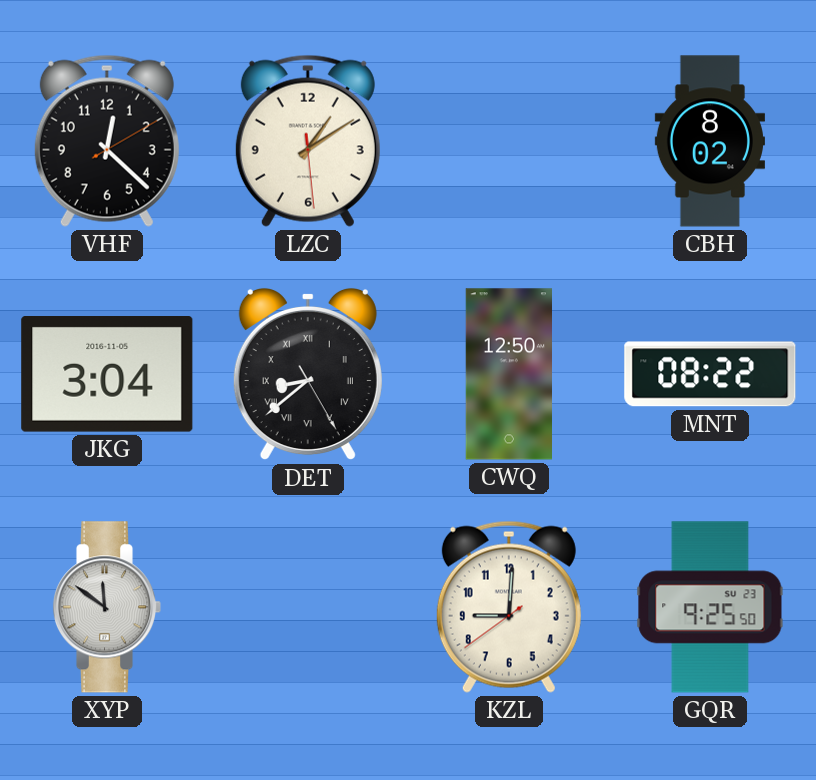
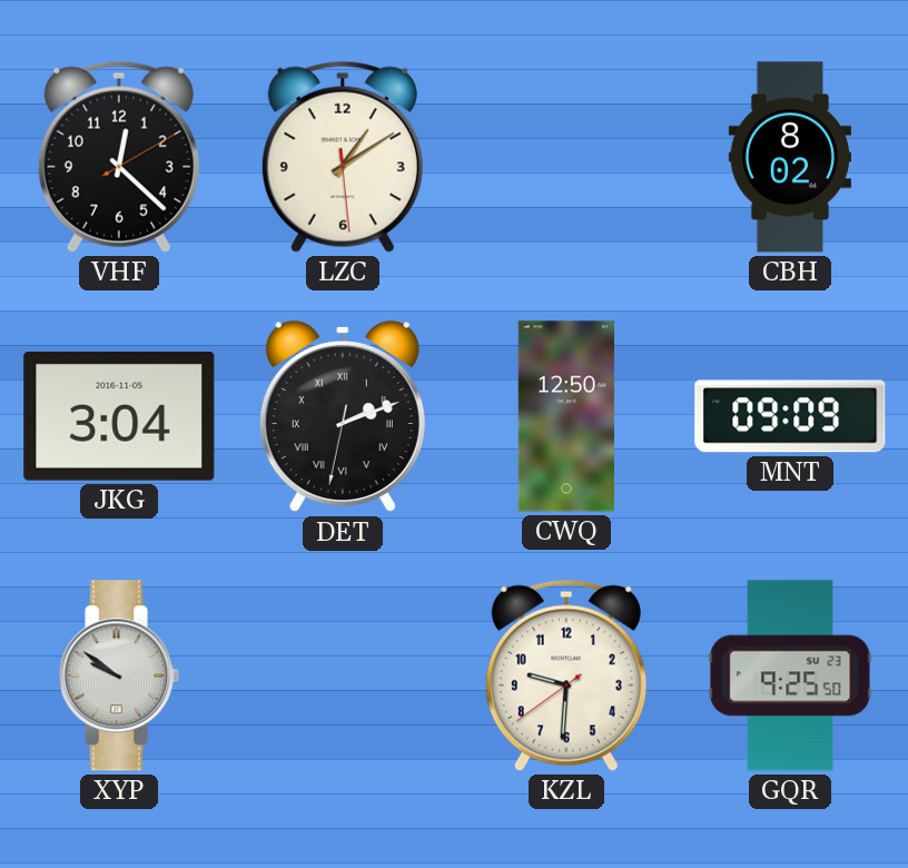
DET: 8:38 -> 2:11 (343, 416)
MNT: 08:22 -> 09:09 (790, 416)
XYP: 11:51 -> 9:51 (119, 675)
KZL: 9:00 -> 9:30 (566, 675)
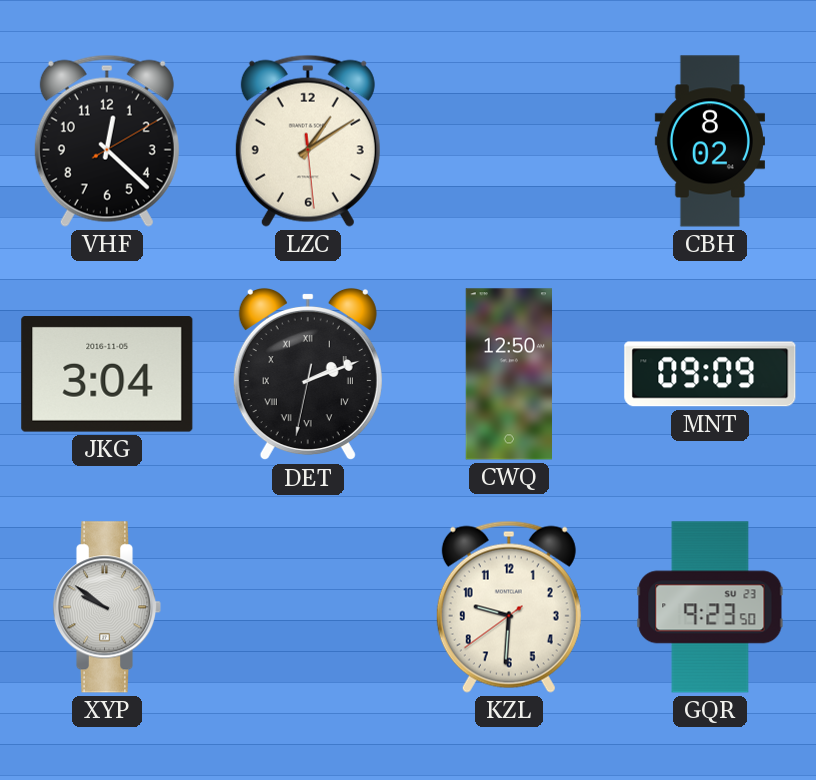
GQR: 9:25 -> 9:23 (710, 607)
